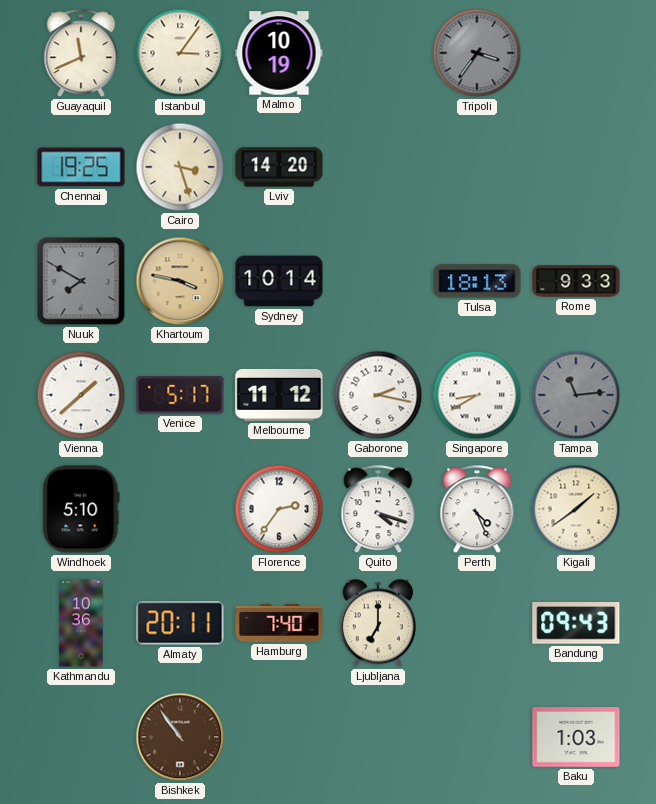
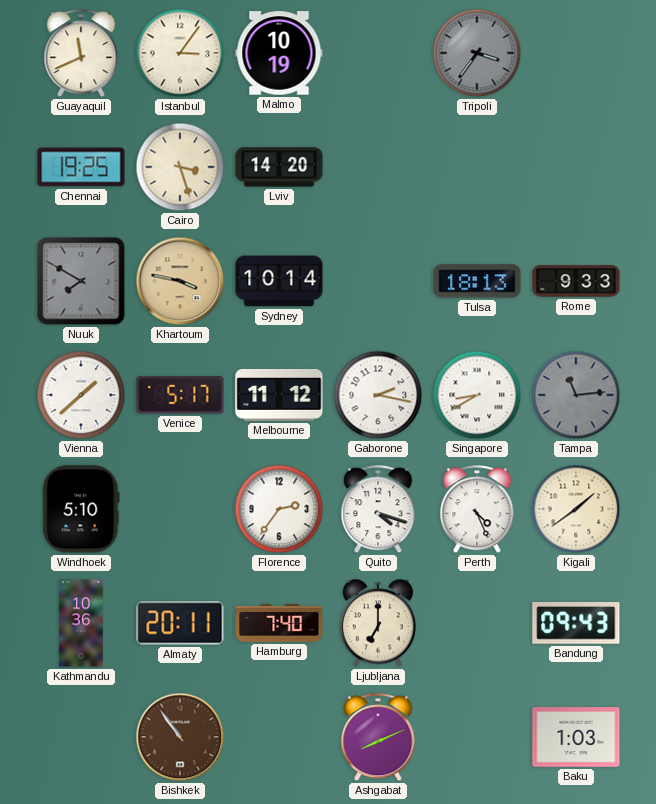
Ashgabat: none -> 8:11 (378, 738)
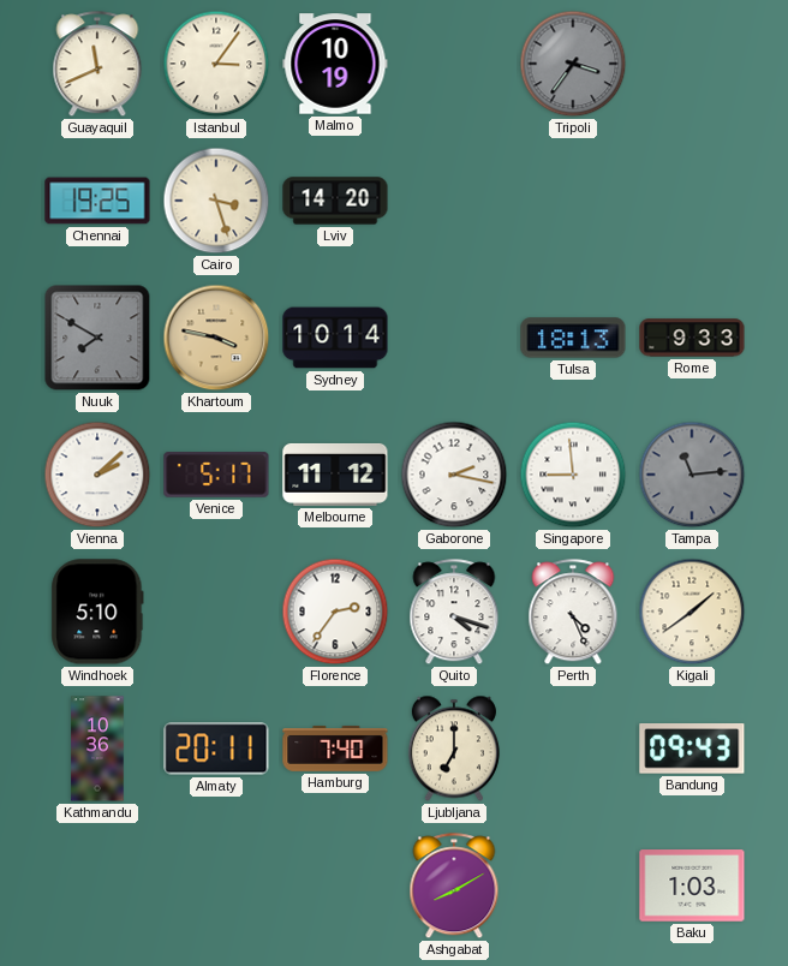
Vienna: 1:38 -> 2:08 (97, 475)
Singapore: 8:40 -> 8:59 (573, 475)
Bishkek: 10:54 -> none (180, 737)
Ashgabat: 8:11 -> 8:10 (454, 887)
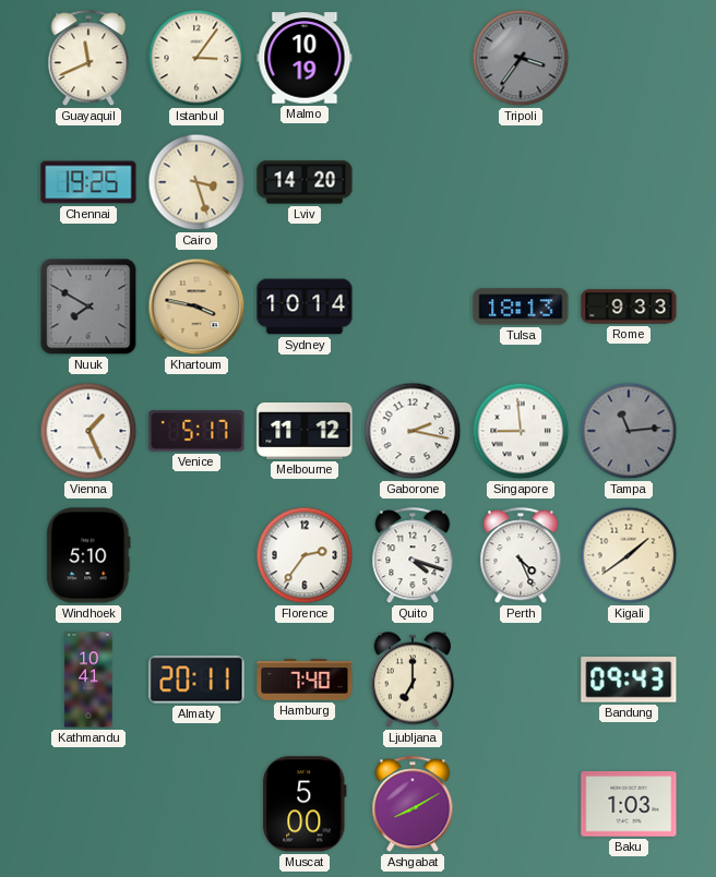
Vienna: 2:08 -> 1:26 (88, 431)
Kathmandu: 10:36 -> 10:41 (88, 680)
Muscat: none -> 5:00 (305, 804)
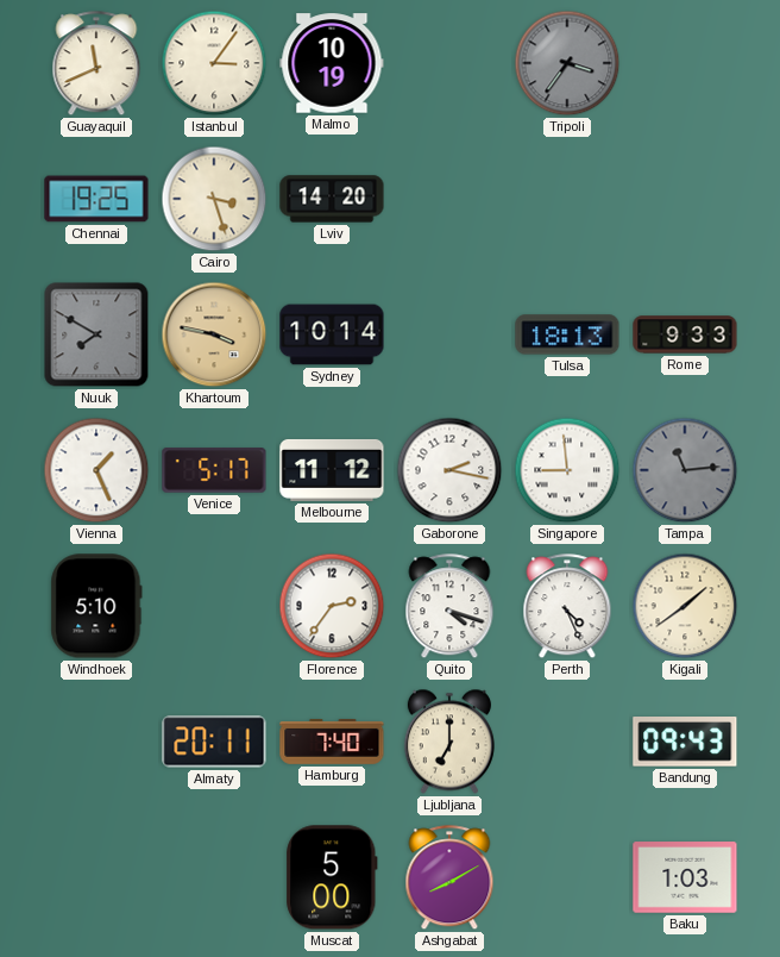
Kathmandu: 10:41 -> none (88, 680)
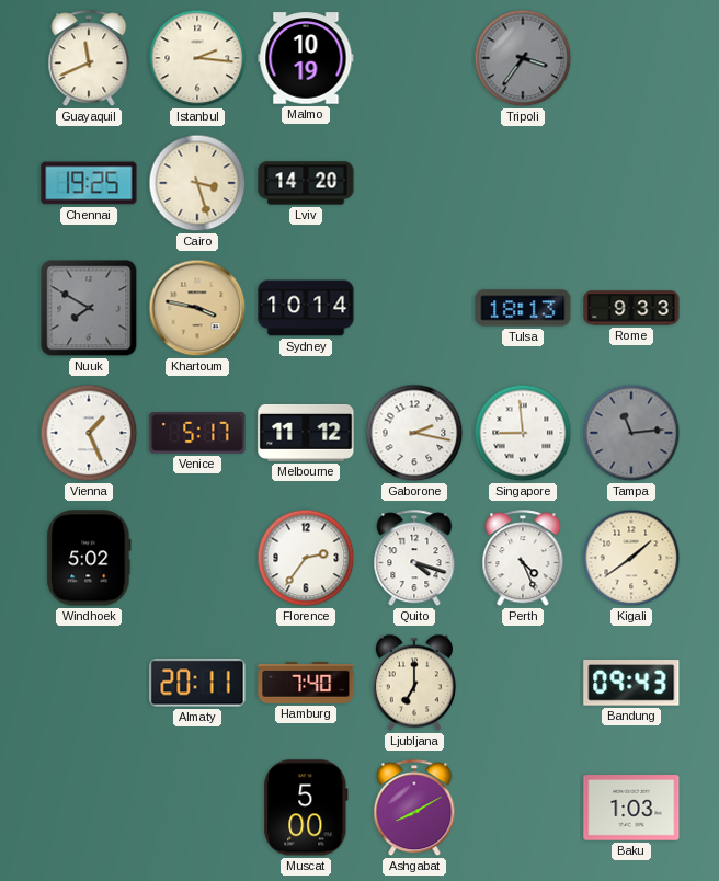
Istanbul: 3:06 -> 2:16 (197, 58)
Windhoek: 5:10 -> 5:02 (89, 558)
